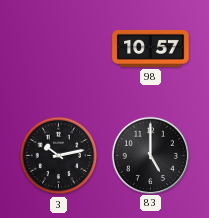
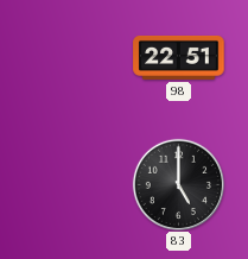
98: 10:57 -> 22:51 (179, 57)
3: 10:13 -> none (59, 156)
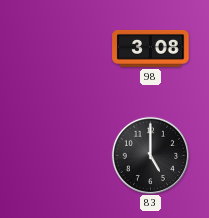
98: 22:51 -> 3:08 (151, 48)
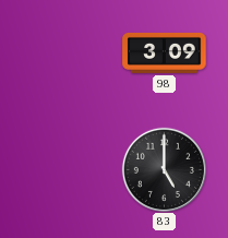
98: 3:08 -> 3:09 (165, 52)
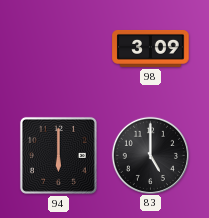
94: none -> 6:00 (58, 155)
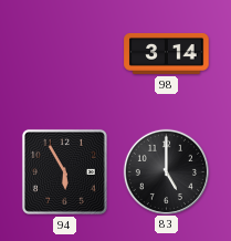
98: 3:09 -> 3:14 (167, 53)
94: 6:00 -> 5:55 (64, 171)
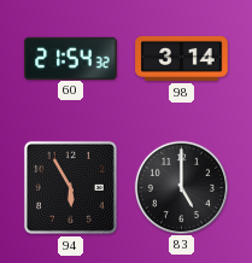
60: none -> 21:54 (71, 58)
